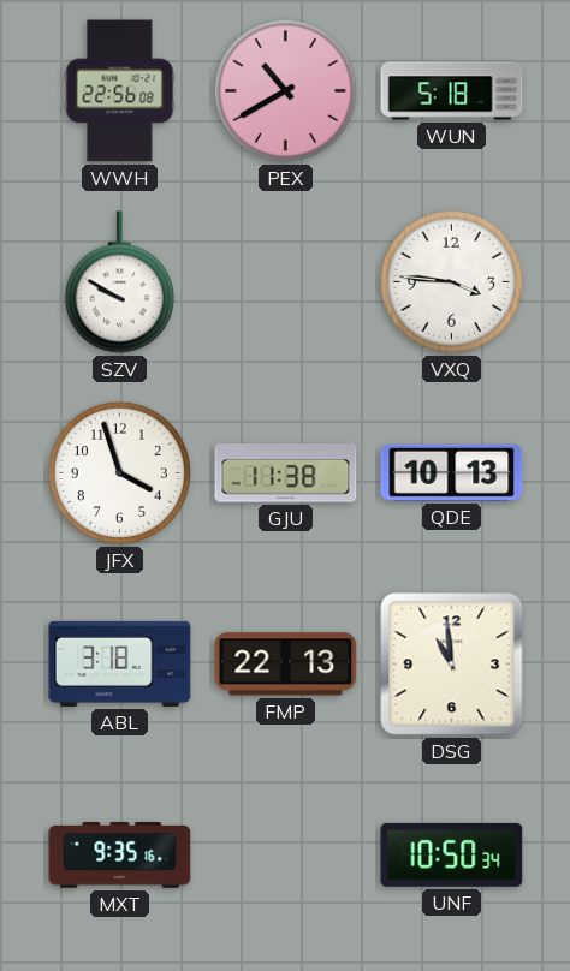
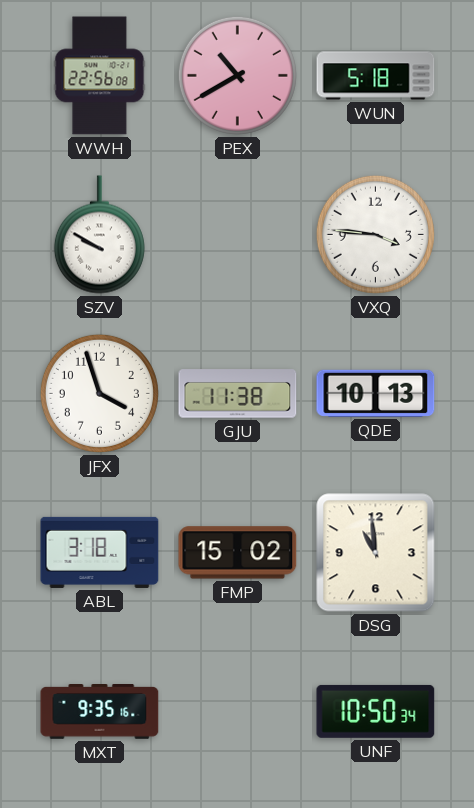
FMP: 22:13 -> 15:02 (238, 553)
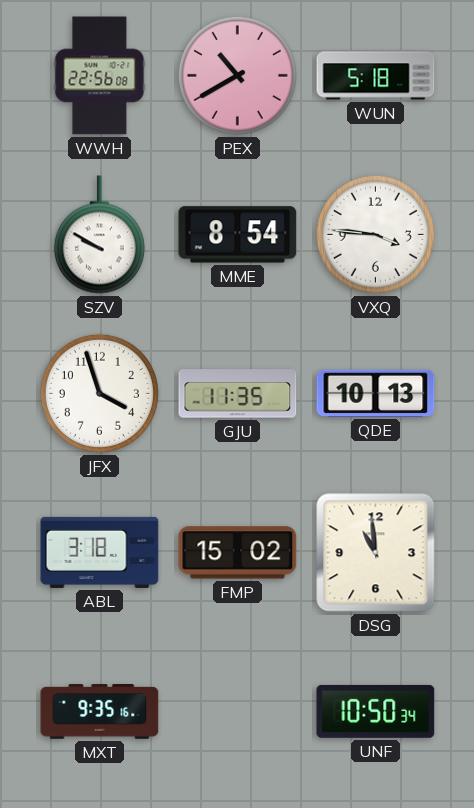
MME: none -> 8:54 (238, 235)
GJU: 11:38 -> 11:35 (238, 394)
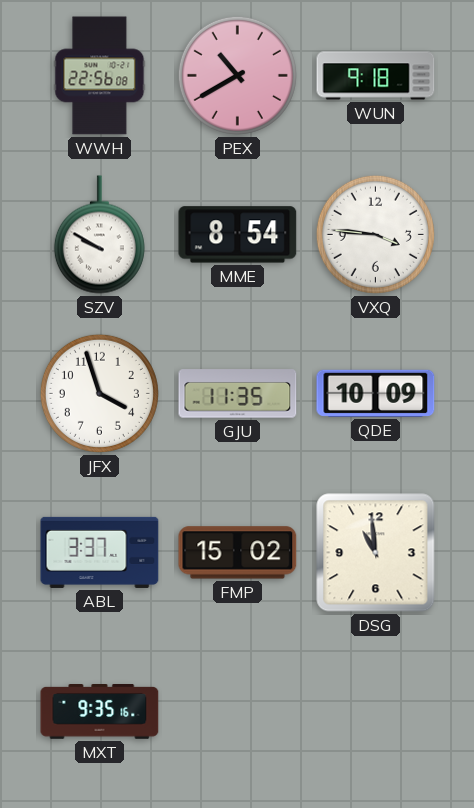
WUN: 5:18 -> 9:18 (376, 76)
QDE: 10:13 -> 10:09 (376, 393)
ABL: 3:18 -> 3:37 (100, 552)
UNF: 10:50 -> none (376, 711)
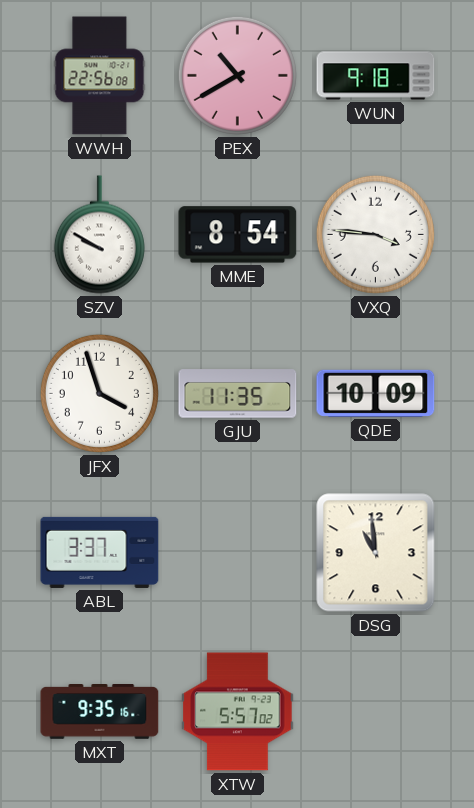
FMP: 15:02 -> none (238, 553)
XTW: none -> 5:57 (238, 712)
